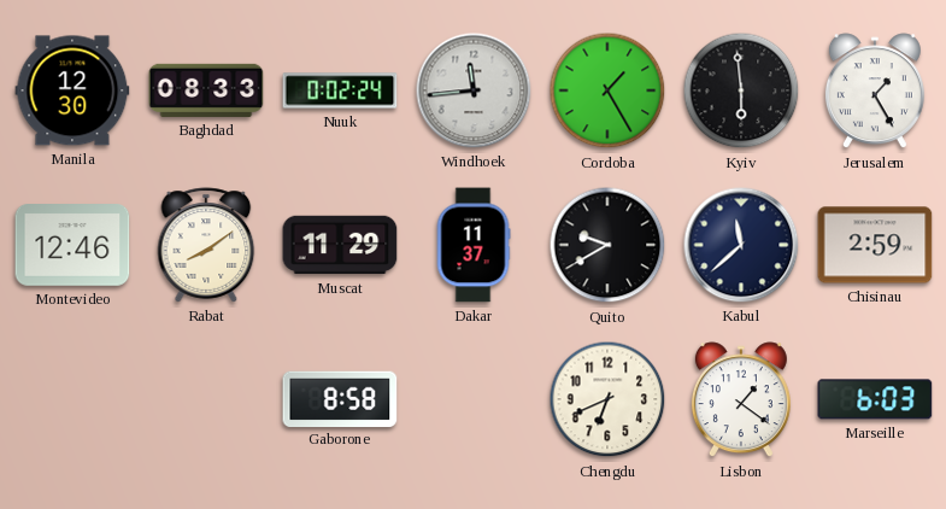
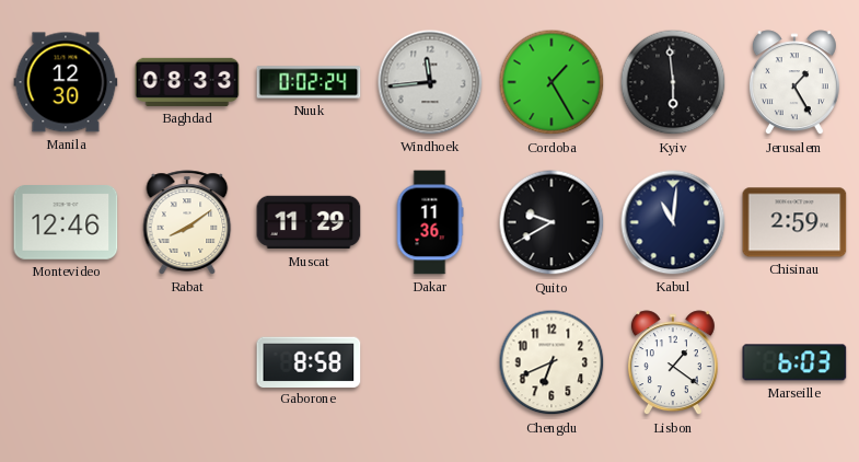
Dakar: 11:37 -> 11:36 (430, 222)
Kabul: 11:38 -> 11:01 (673, 222)
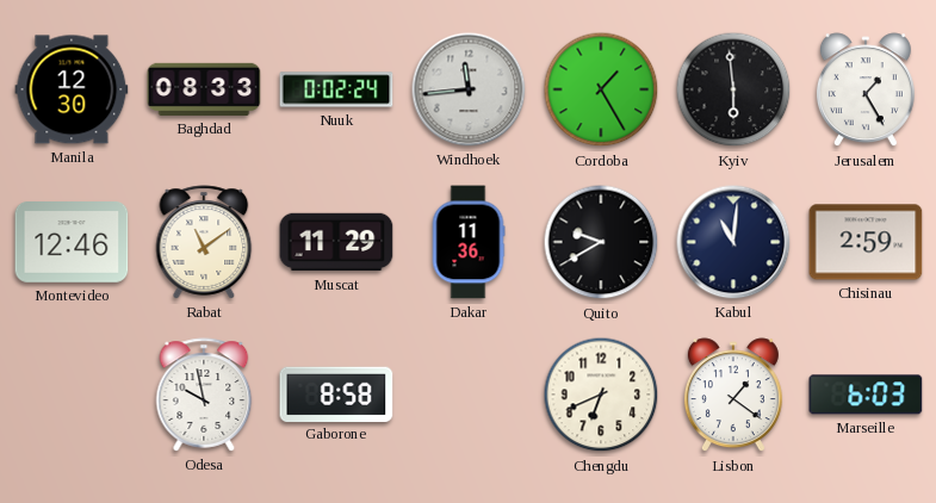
Rabat: 8:09 -> 11:09 (204, 242)
Odesa: none -> 9:58 (204, 395)
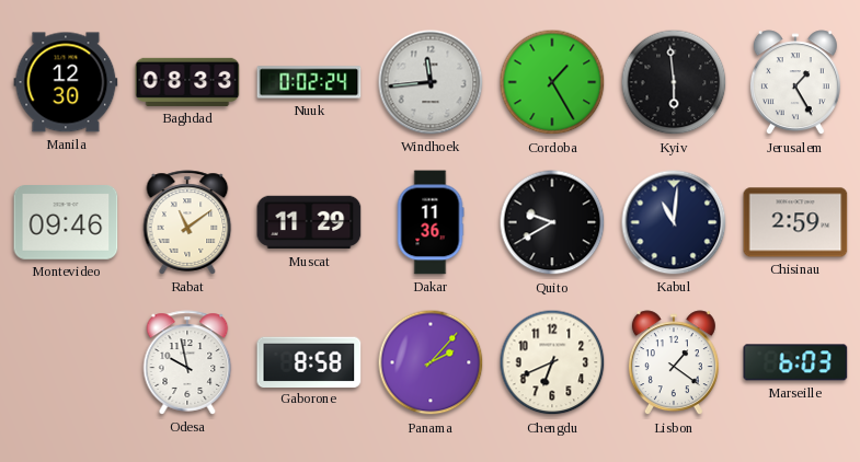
Montevideo: 12:46 -> 09:46 (66, 223)
Panama: none -> 2:07 (431, 362)
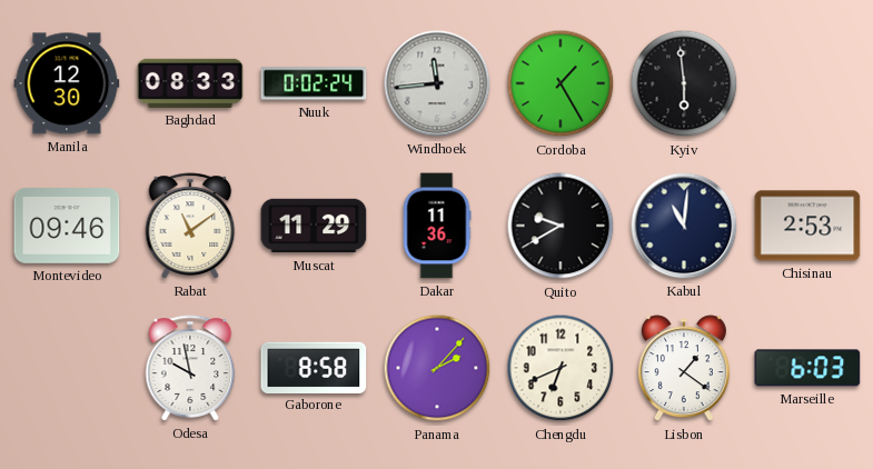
Jerusalem: 1:25 -> none (795, 83)
Chisinau: 2:59 -> 2:53 (807, 226)
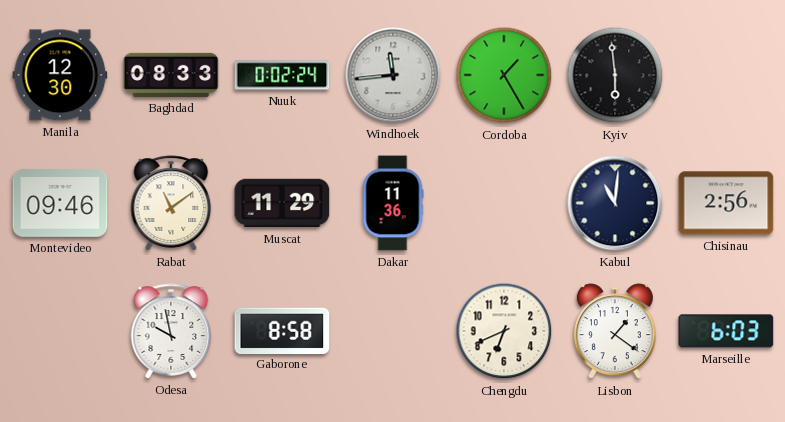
Quito: 9:40 -> none (560, 226)
Chisinau: 2:53 -> 2:56 (726, 203)
Panama: 2:07 -> none (437, 368)
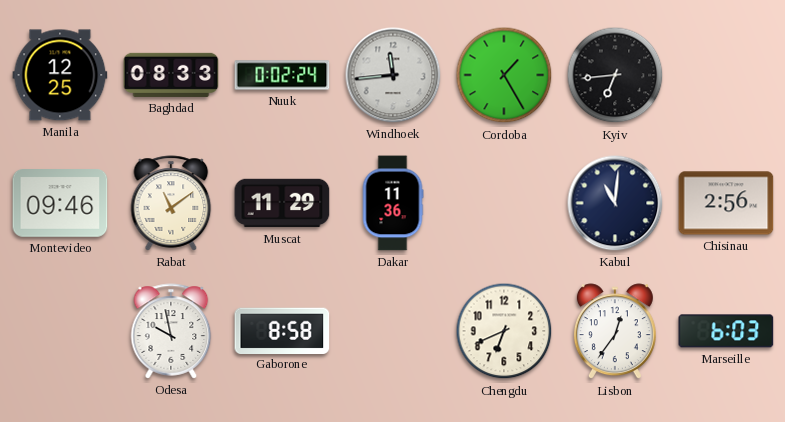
Manila: 12:30 -> 12:25 (60, 75)
Kyiv: 5:59 -> 6:44 (615, 75)
Lisbon: 1:21 -> 12:36 (615, 332)
